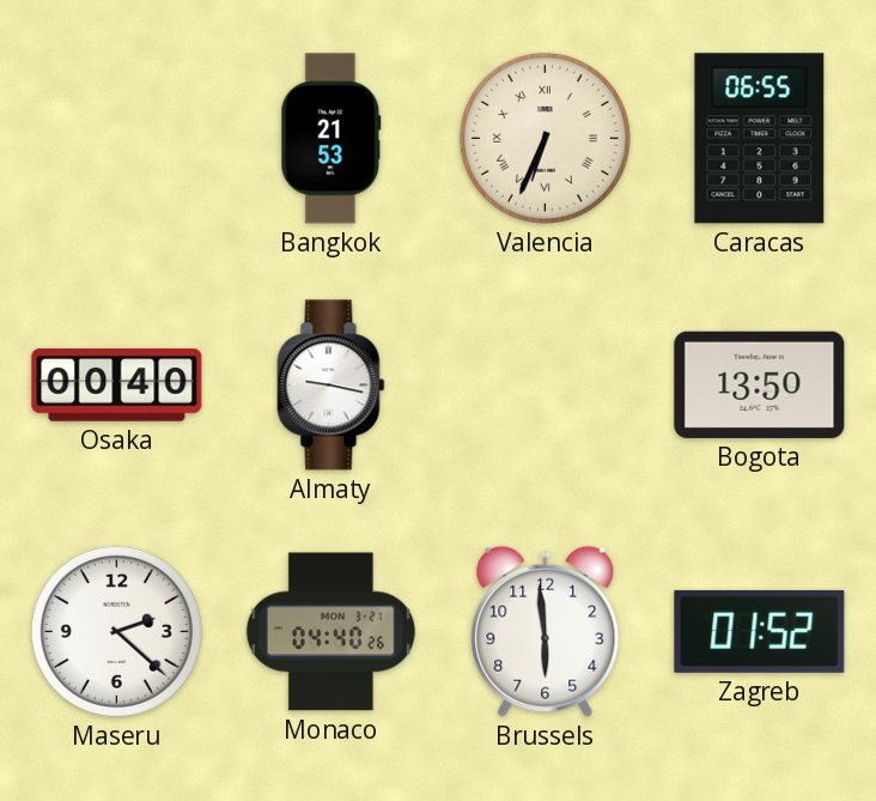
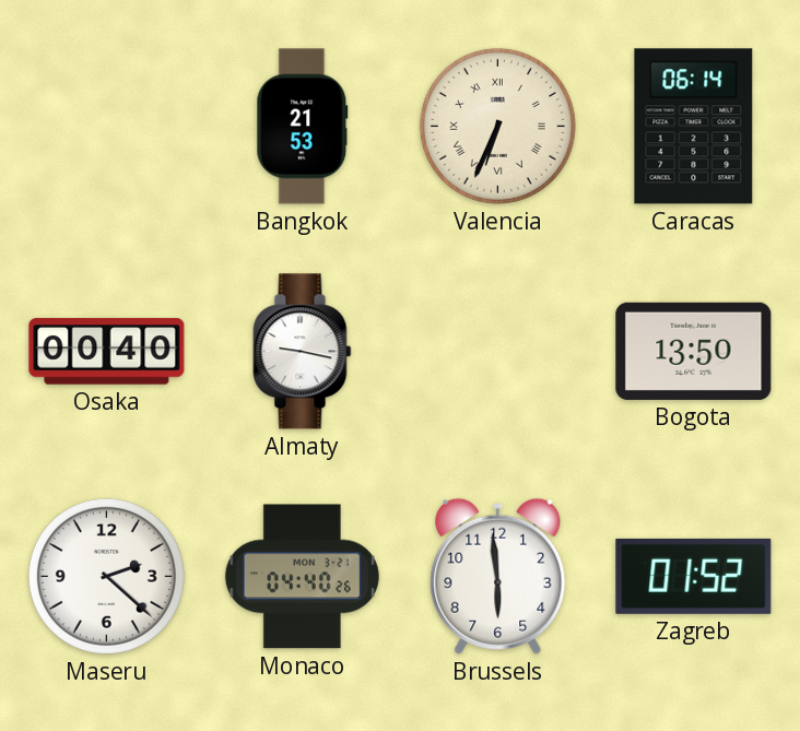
Caracas: 06:55 -> 06:14 (694, 127)
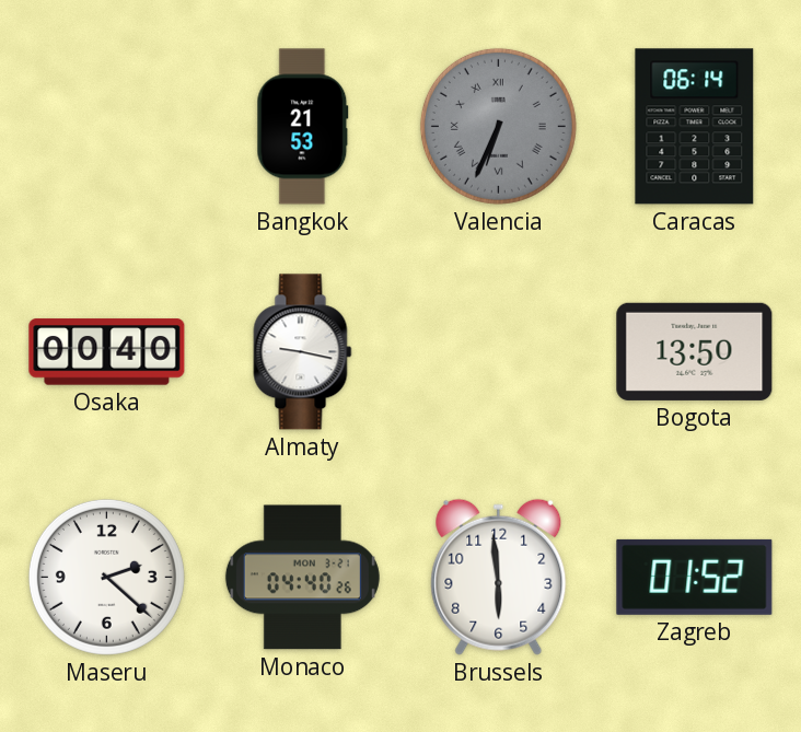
Valencia dial: cream -> grey (498, 126)
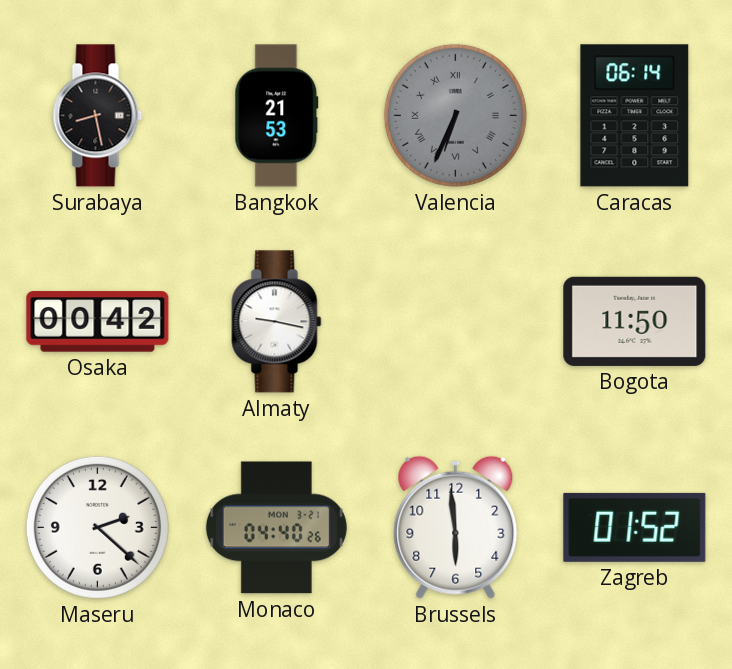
Surabaya: none -> 8:28 (98, 116)
Osaka: 00:40 -> 00:42 (98, 322)
Bogota: 13:50 -> 11:50 (635, 321)
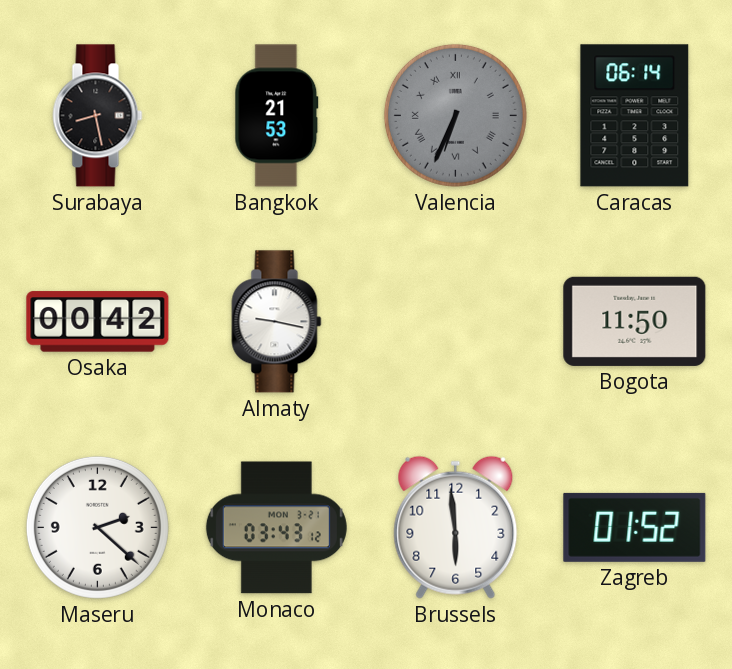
Monaco: 04:40 -> 03:43 (276, 528)
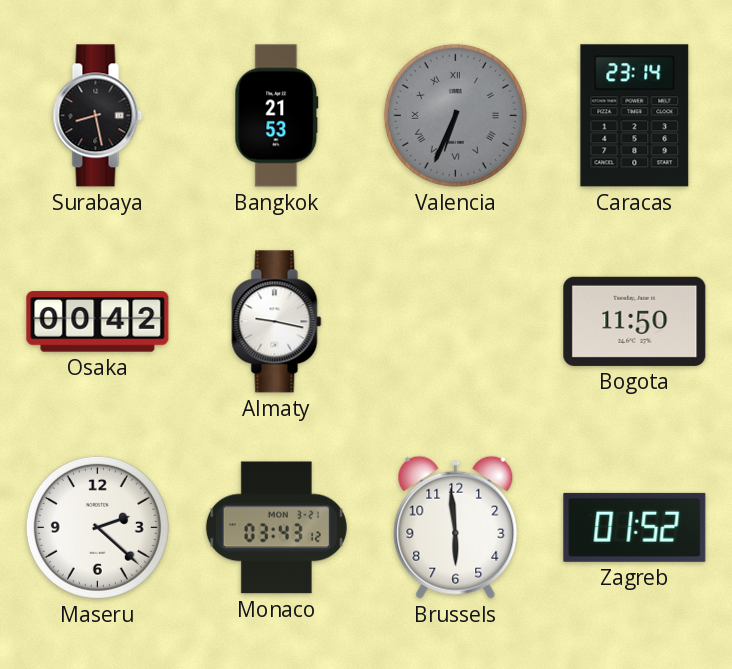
Caracas: 06:14 -> 23:14 (635, 116)
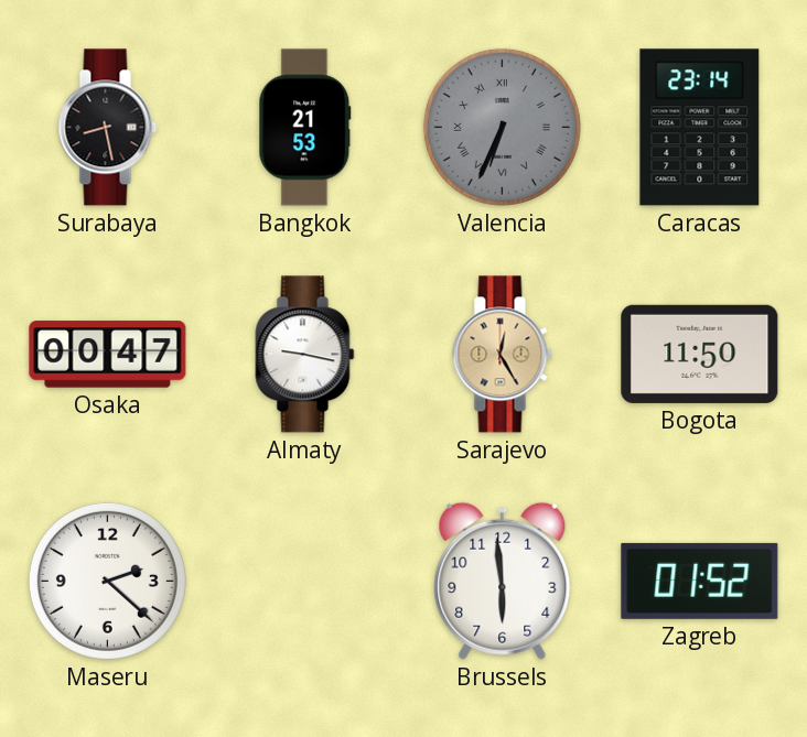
Osaka: 00:42 -> 00:47 (108, 355)
Sarajevo: none -> 12:25 (503, 355)
Monaco: 03:43 -> none (276, 528)
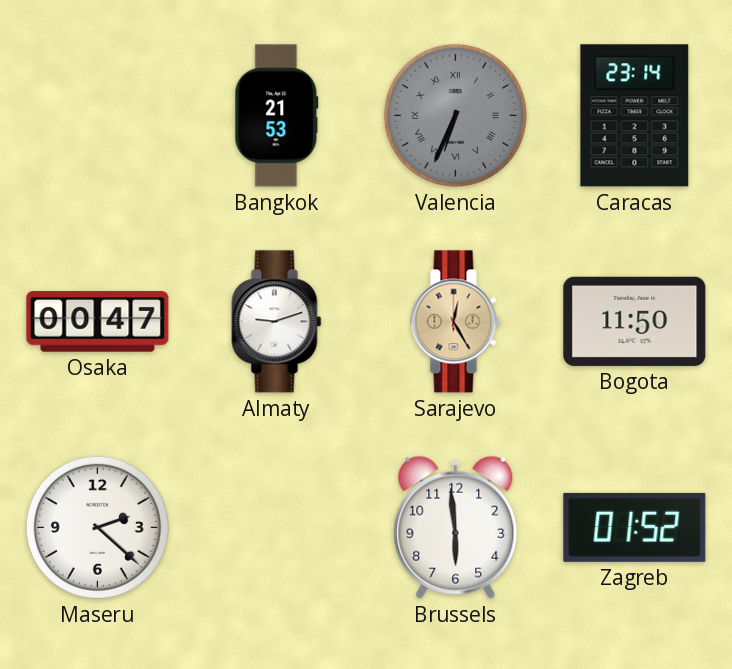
Surabaya: 8:28 -> none (108, 128)
Almaty: 9:17 -> 9:12 (277, 322)
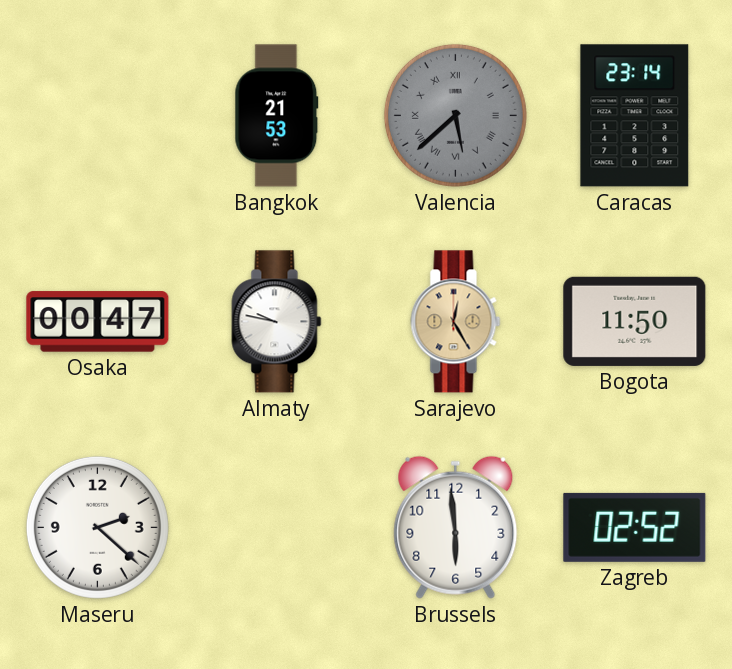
Valencia: 6:34 -> 5:38 (455, 115)
Almaty: 9:12 -> 9:47 (277, 322)
Zagreb: 01:52 -> 02:52 (635, 527)
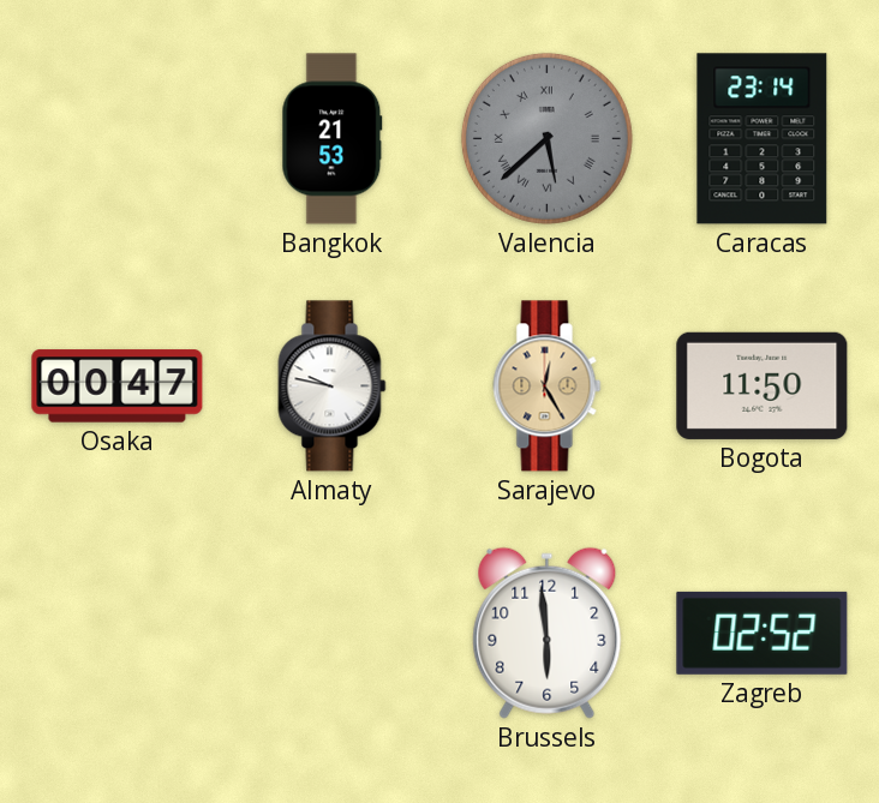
Maseru: 2:22 -> none (97, 527)
